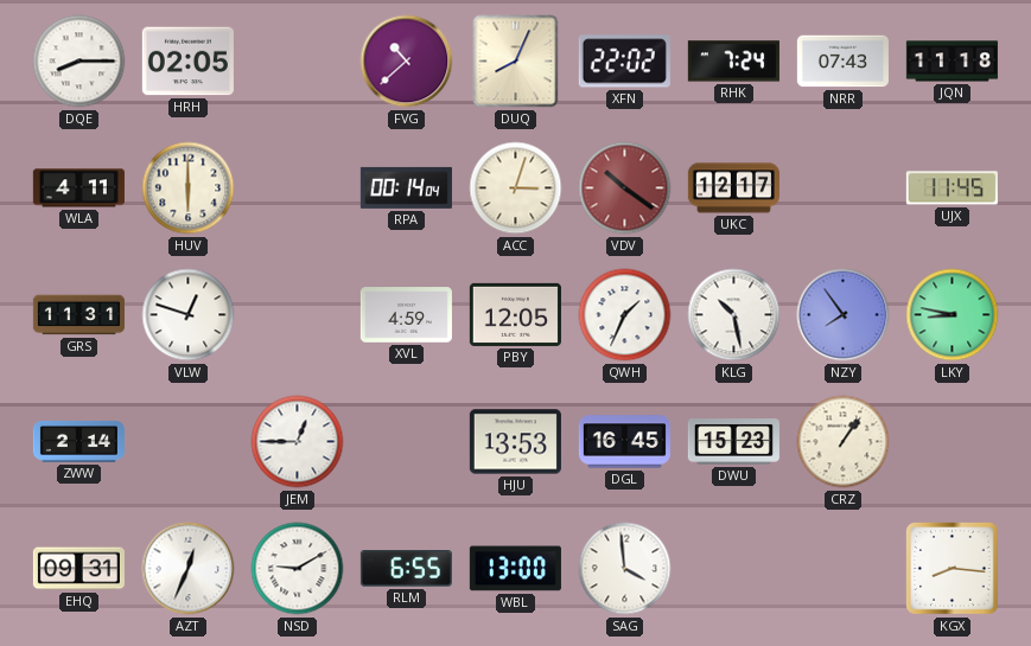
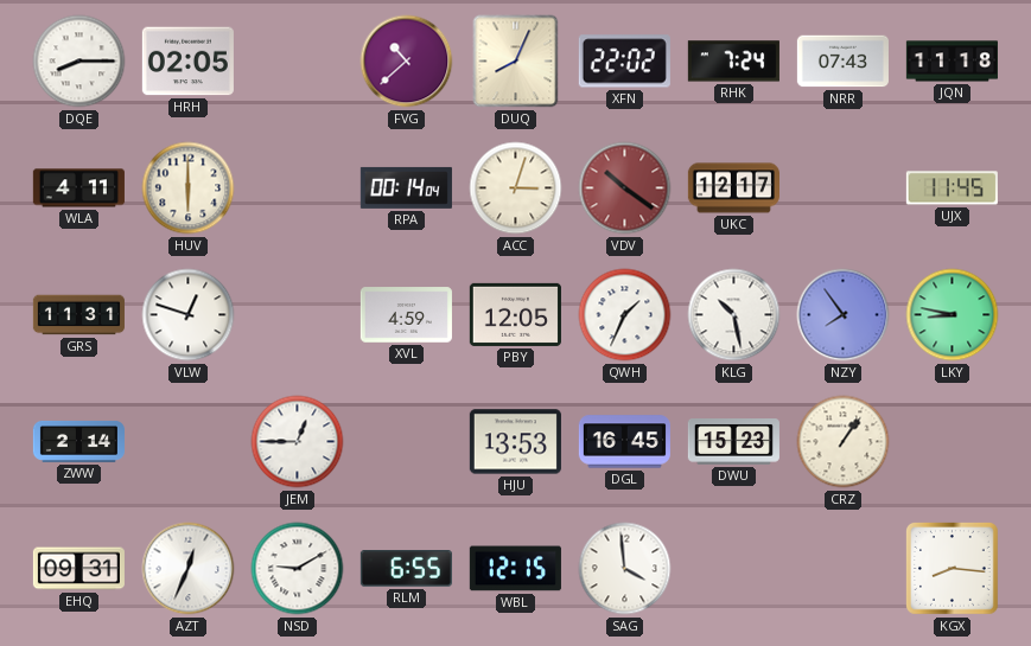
WBL: 13:00 -> 12:15 (515, 569)
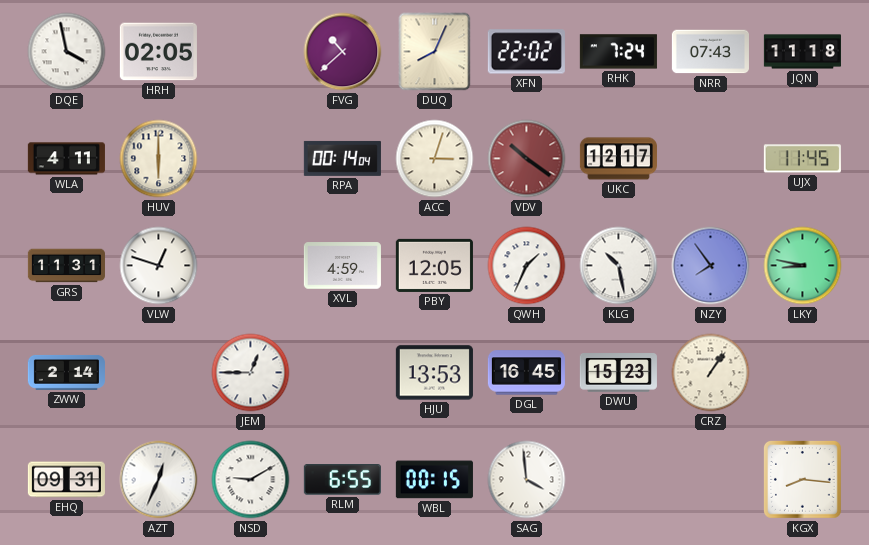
DQE: 8:15 -> 3:58 (67, 52)
WBL: 12:15 -> 00:15 (434, 480)
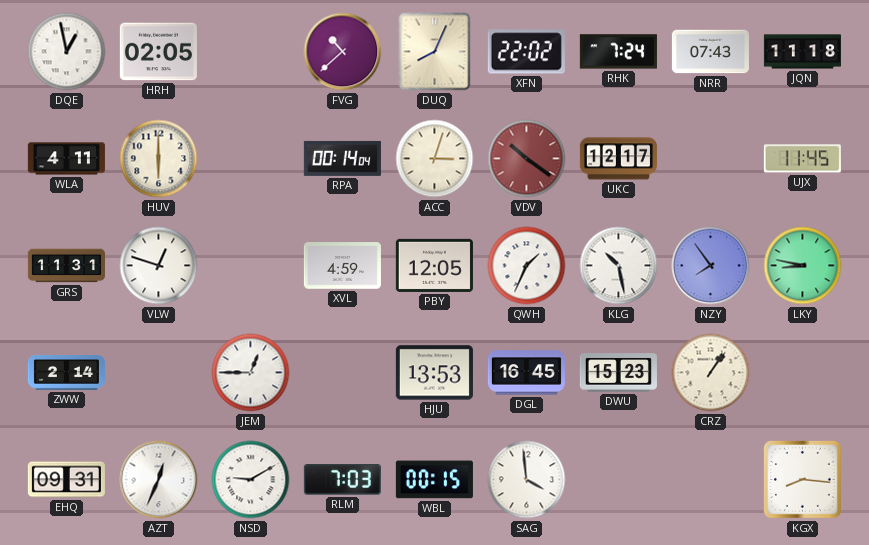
DQE: 3:58 -> 12:58 (67, 52)
RLM: 6:55 -> 7:03 (342, 480)
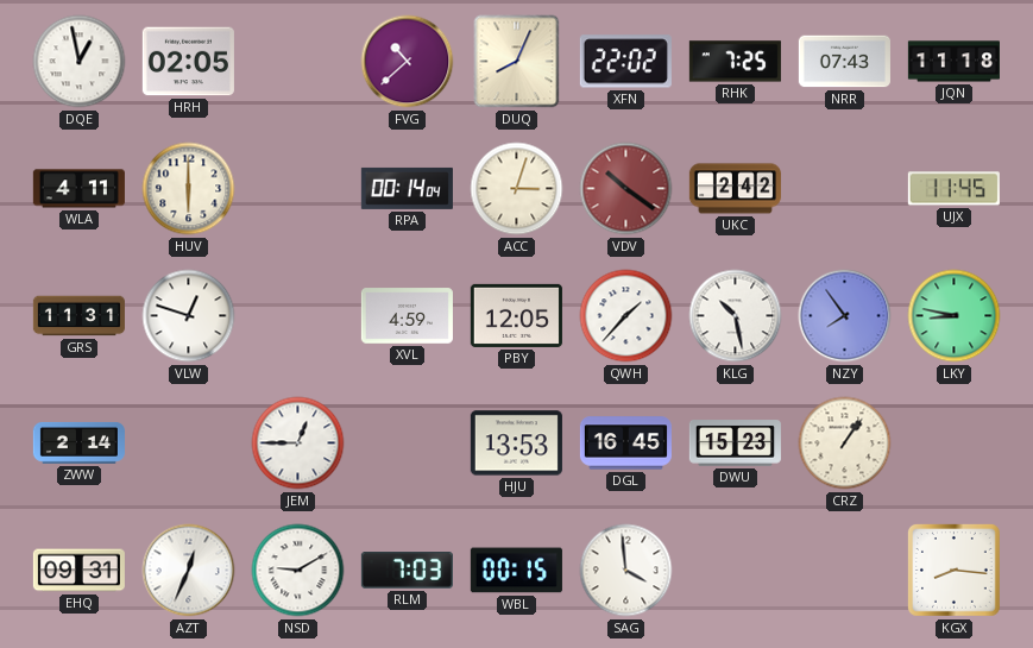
RHK: 7:24 -> 7:25 (735, 62)
UKC: 12:17 -> 2:42 (735, 189)
QWH: 1:34 -> 1:37 (626, 316)
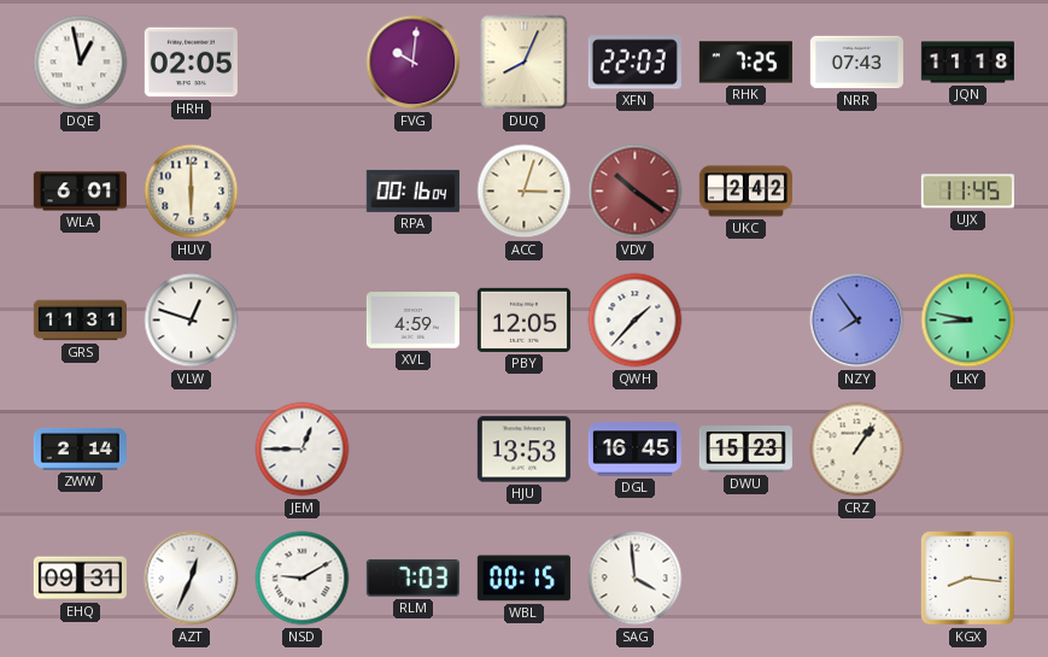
FVG: 10:38 -> 10:01 (414, 63)
XFN: 22:02 -> 22:03 (634, 63)
WLA: 4:11 -> 6:01 (80, 192)
RPA: 00:14 -> 00:16 (412, 190)
KLG: 10:28 -> none (736, 316)
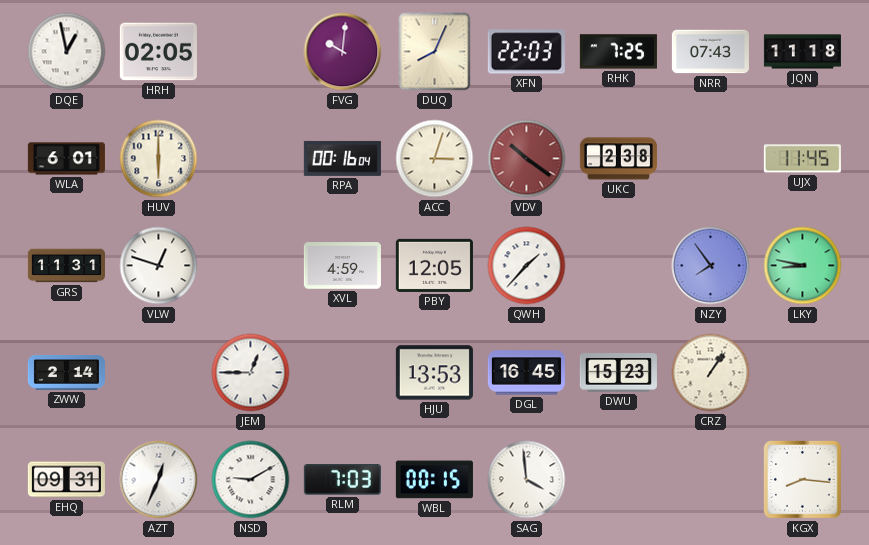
UKC: 2:42 -> 2:38 (618, 159)
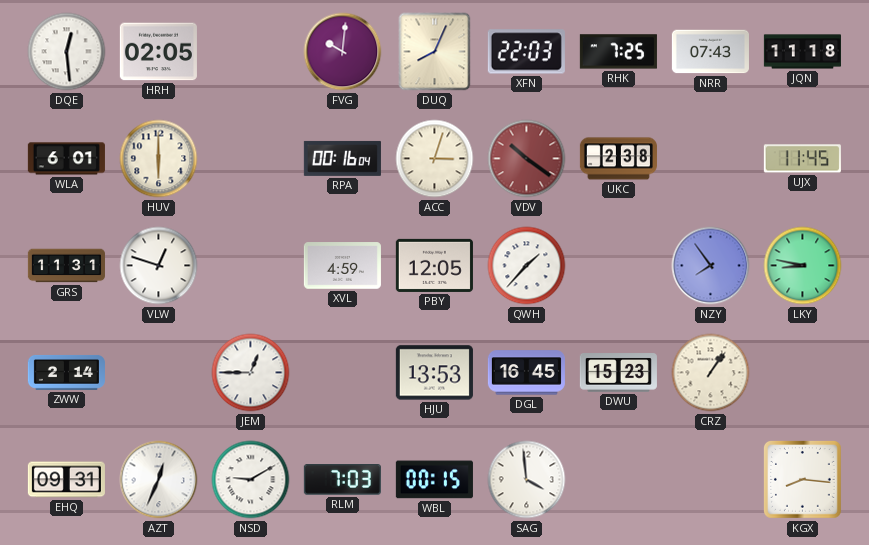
DQE: 12:58 -> 12:29 (67, 52)
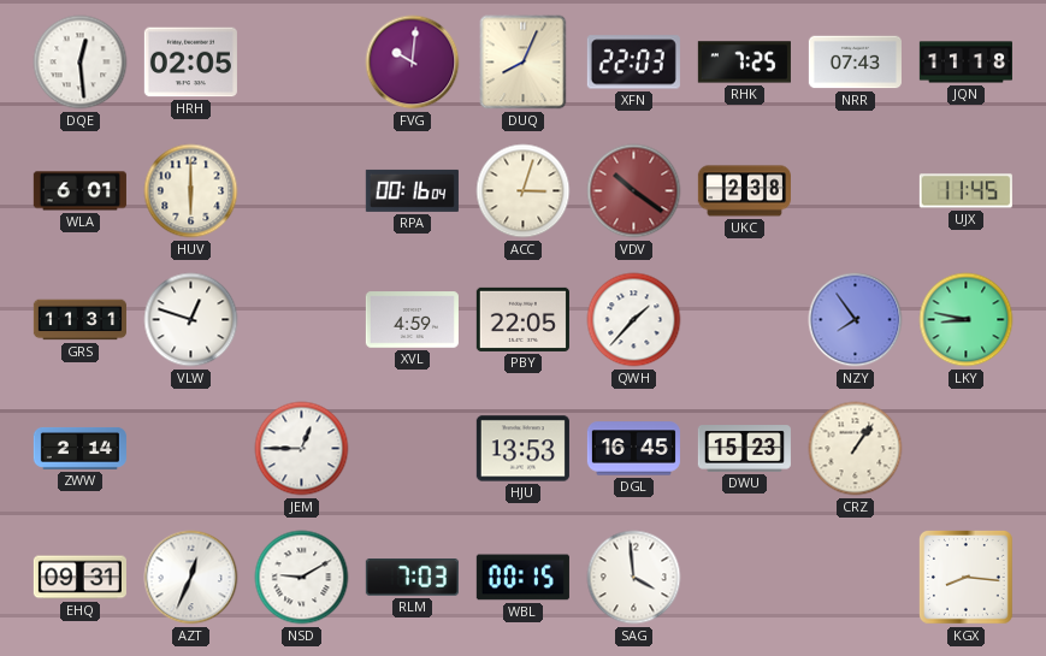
PBY: 12:05 -> 22:05 (522, 319)
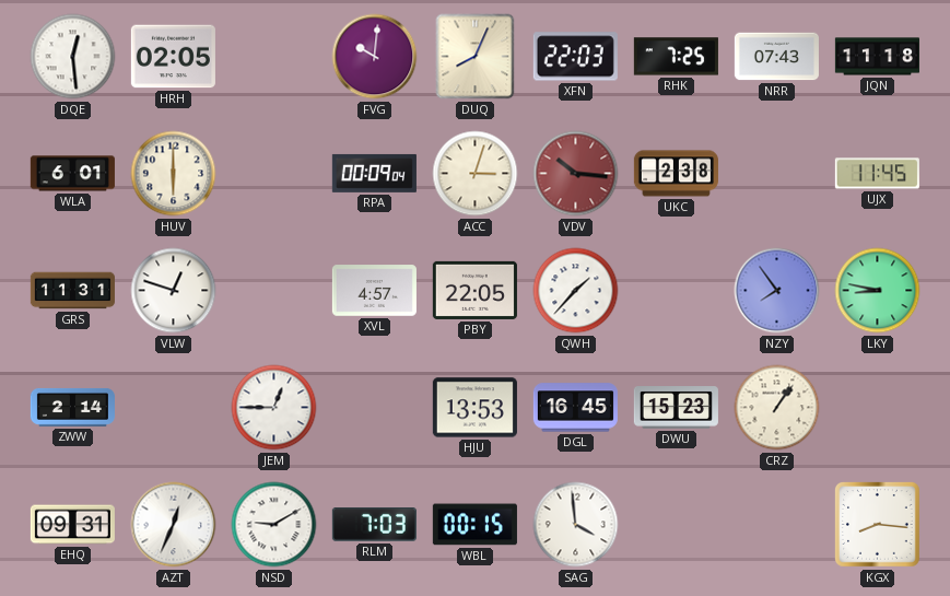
RPA: 00:16 -> 00:09 (374, 173)
VDV: 10:21 -> 10:16 (576, 174)
XVL: 4:59 -> 4:57 (374, 291)
